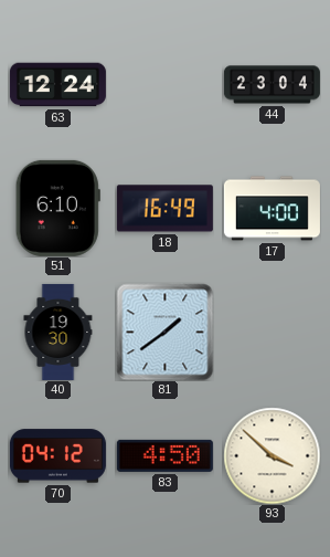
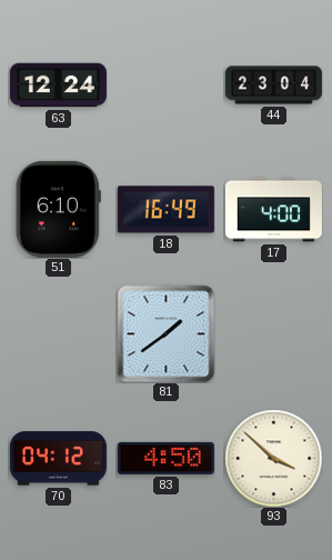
40: 19:30 -> none (58, 332)
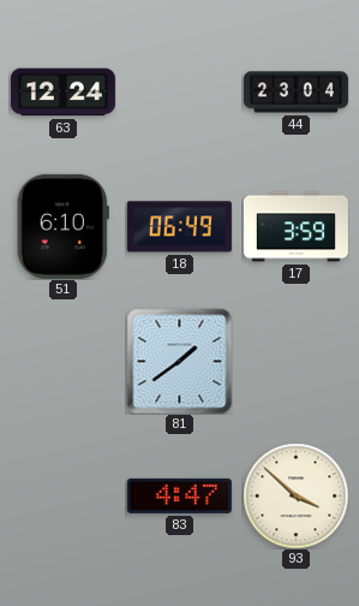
18: 16:49 -> 06:49 (179, 227)
17: 4:00 -> 3:59 (295, 227)
70: 04:12 -> none (58, 459)
83: 4:50 -> 4:47 (179, 495)
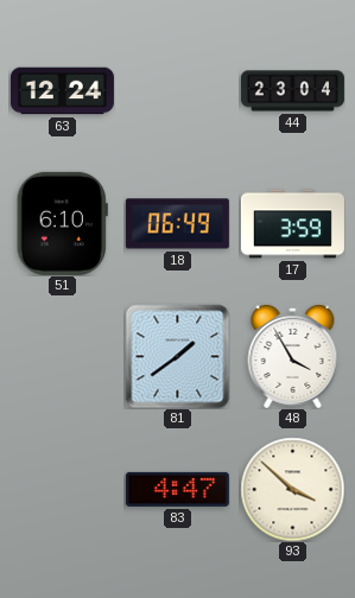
48: none -> 3:55 (293, 356)
